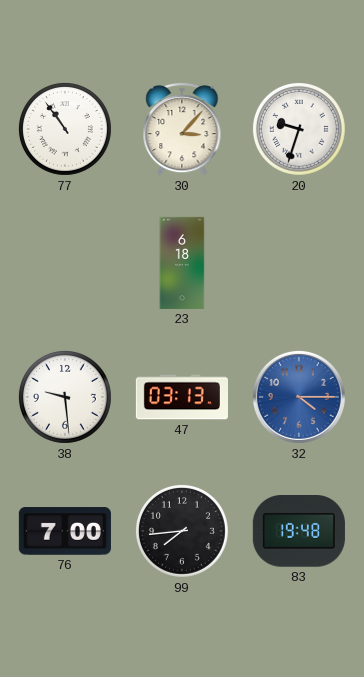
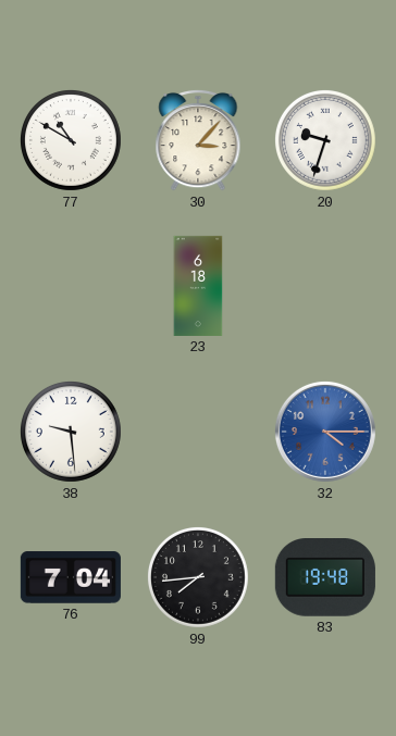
77: 10:54 -> 10:50 (71, 140)
47: 03:13 -> none (182, 397)
76: 7:00 -> 7:04 (71, 577)
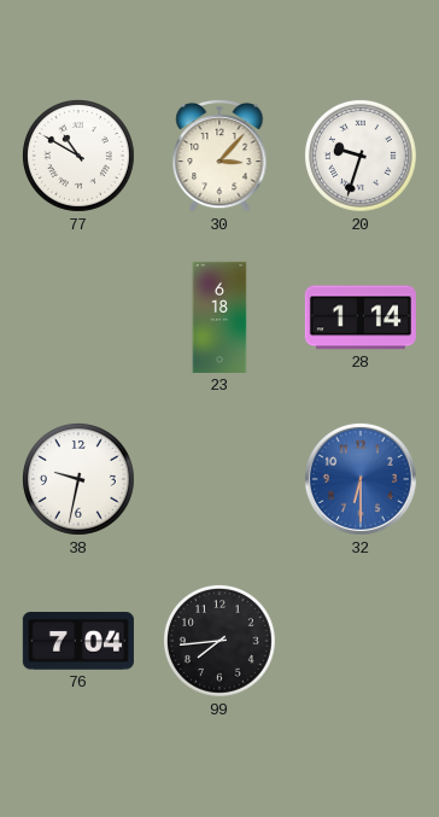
28: none -> 1:14 (361, 317)
38: 9:29 -> 9:32 (78, 479)
32: 4:15 -> 6:30 (361, 479)
83: 19:48 -> none (325, 578)
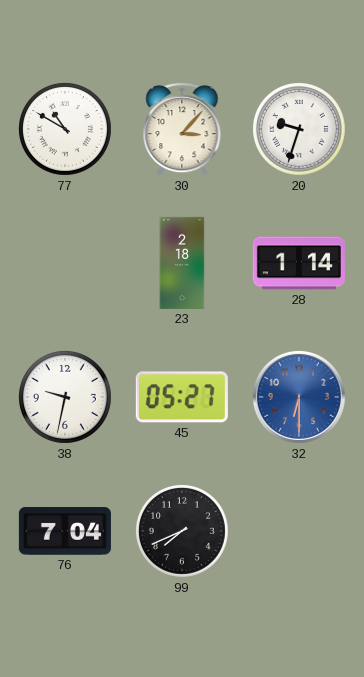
23: 6:18 -> 2:18 (182, 263)
45: none -> 05:27 (182, 397)
99: 7:44 -> 7:41 (182, 531)
